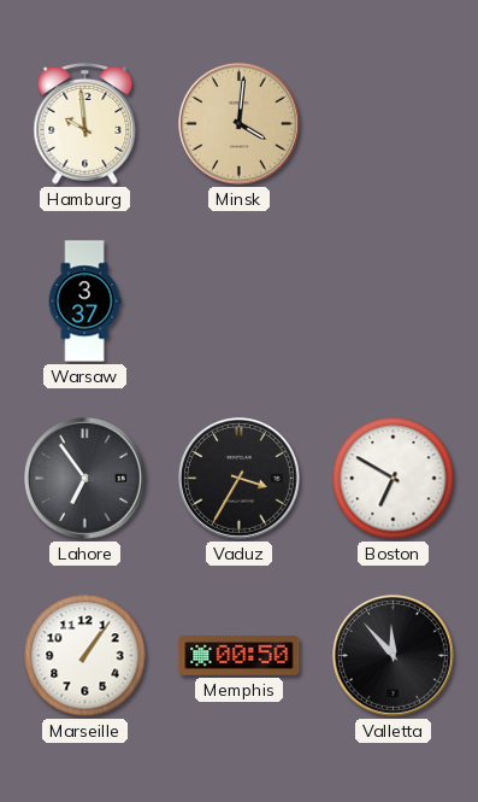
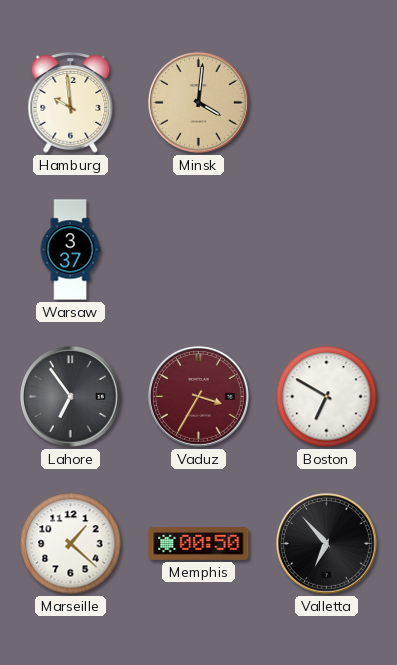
Vaduz dial: black -> burgundy (199, 397)
Marseille: 1:06 -> 1:22 (71, 544)
Valletta: 11:53 -> 6:53 (327, 544)
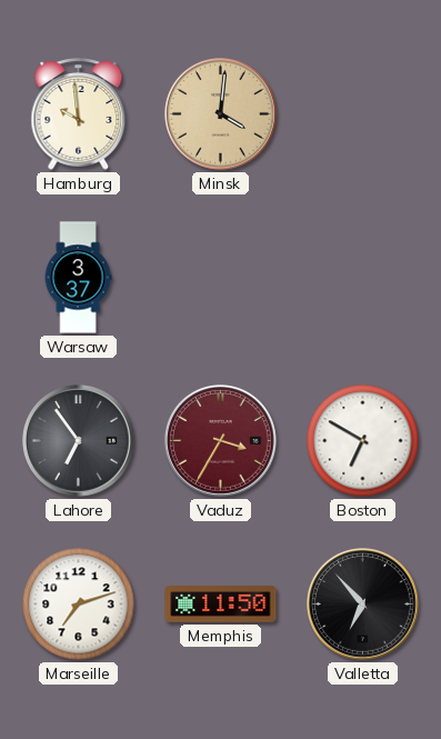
Marseille: 1:22 -> 7:12 (79, 605)
Memphis: 00:50 -> 11:50 (221, 605)
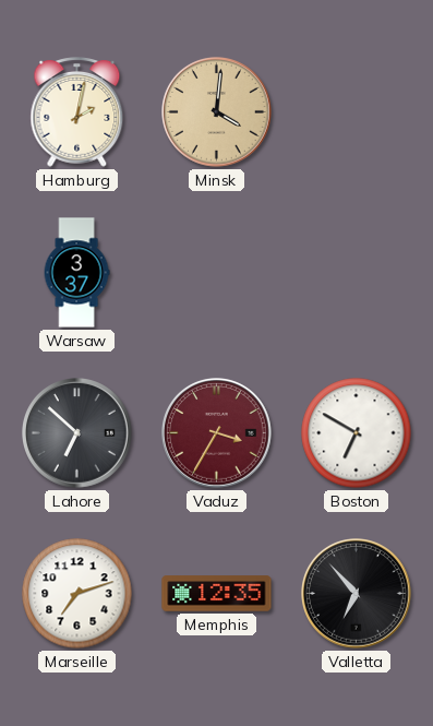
Hamburg: 9:59 -> 2:02 (77, 112)
Lahore: 6:54 -> 6:52 (77, 433)
Memphis: 11:50 -> 12:35 (217, 594)
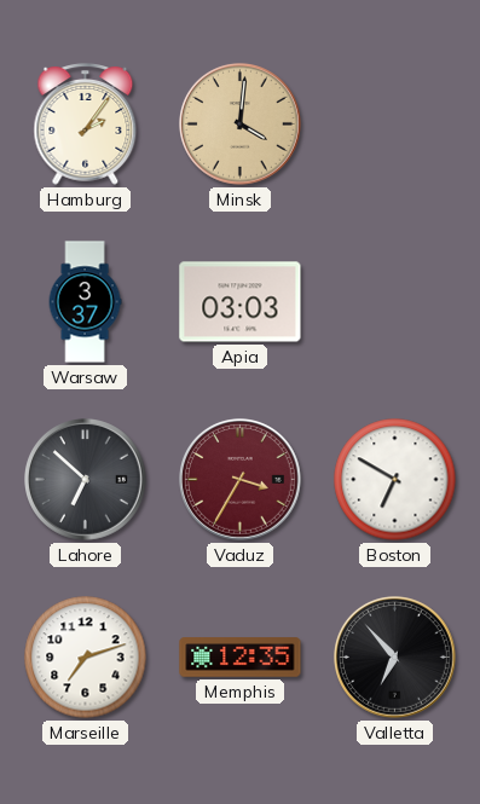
Hamburg: 2:02 -> 2:06 (86, 125)
Apia: none -> 03:03 (241, 302)
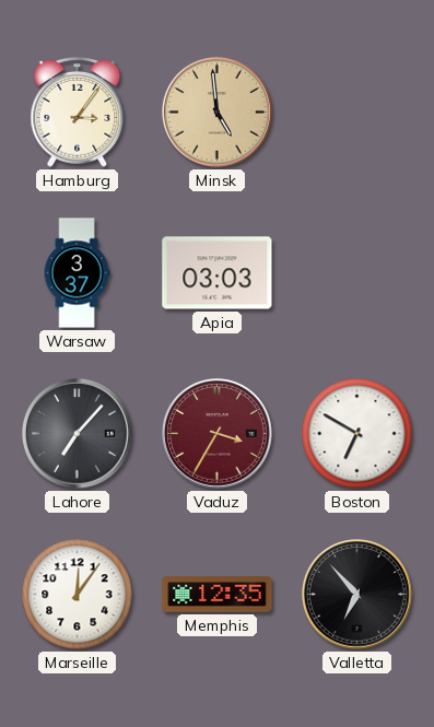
Hamburg: 2:06 -> 3:06 (78, 113)
Minsk: 4:01 -> 4:59 (218, 113)
Lahore: 6:52 -> 7:07 (78, 434)
Marseille: 7:12 -> 12:06 (78, 595)
